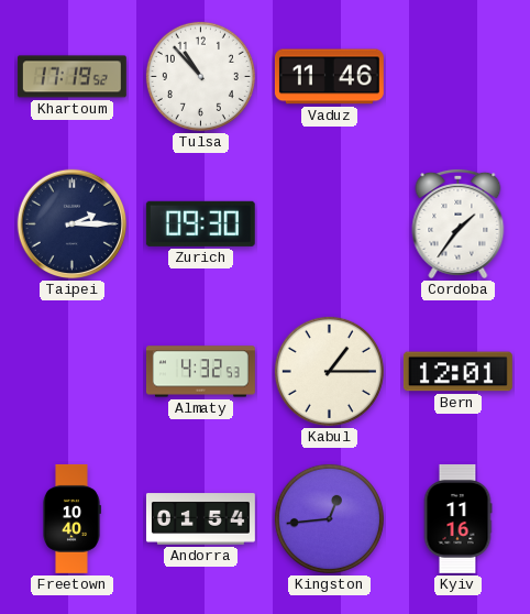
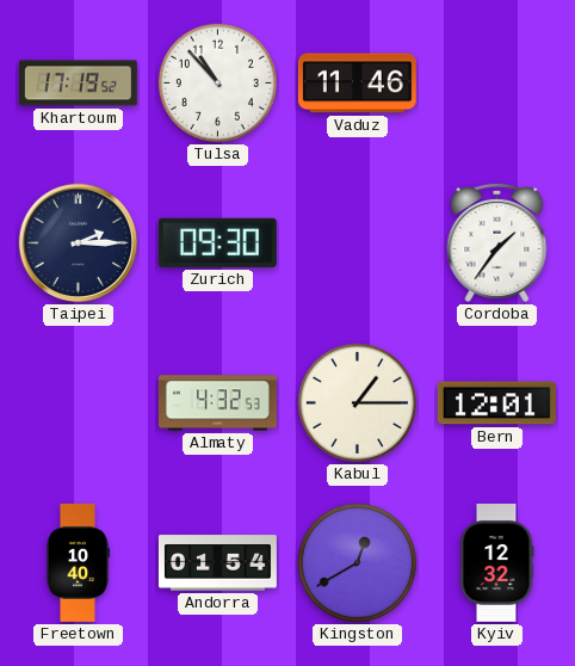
Kingston: 12:44 -> 12:40 (357, 562)
Kyiv: 11:16 -> 12:32 (496, 562)
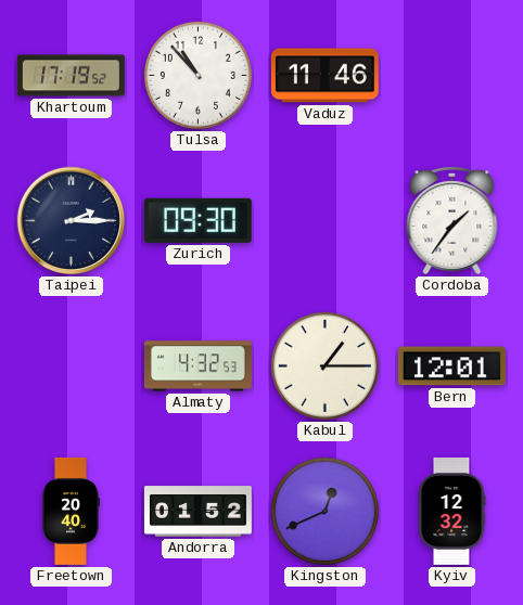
Freetown: 10:40 -> 20:40 (72, 511)
Andorra: 01:54 -> 01:52 (197, 512)
Kingston: 12:40 -> 12:41 (324, 511)
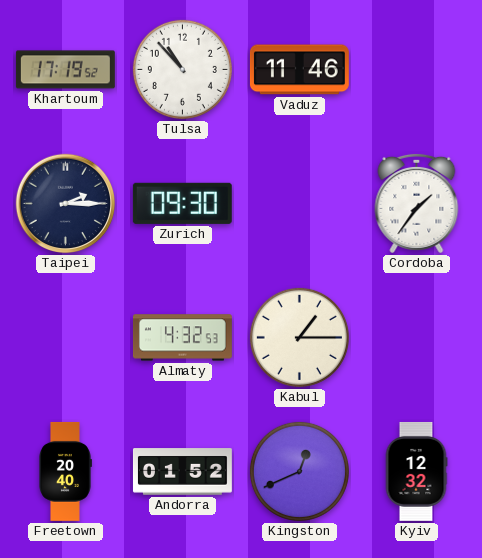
Bern: 12:01 -> none (451, 366)
